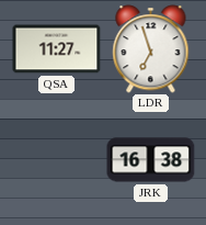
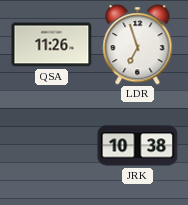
QSA: 11:27 -> 11:26 (52, 45)
JRK: 16:38 -> 10:38 (138, 146)
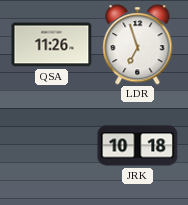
JRK: 10:38 -> 10:18 (138, 146)
